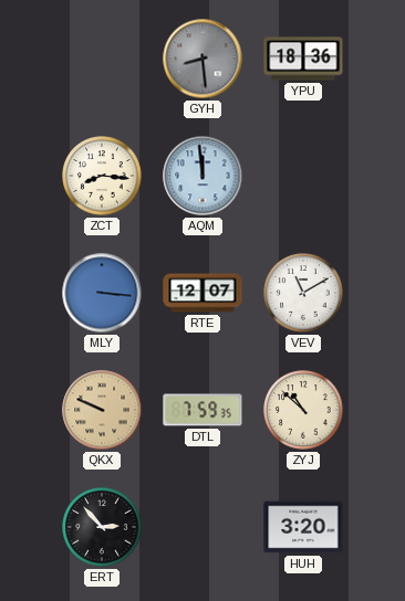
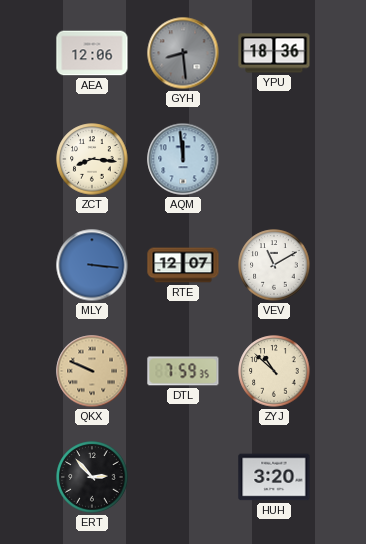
AEA: none -> 12:06 (92, 53)
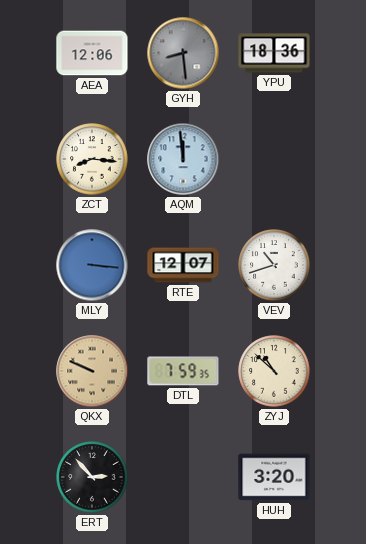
VEV: 11:10 -> 10:42 (274, 265)
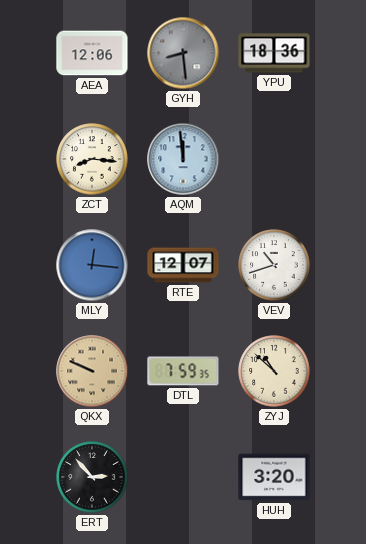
MLY: 3:16 -> 12:16 (92, 265)
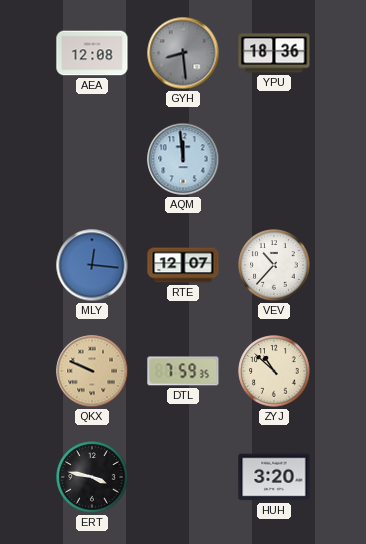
AEA: 12:06 -> 12:08 (92, 53)
ZCT: 8:16 -> none (92, 159)
VEV: 10:42 -> 10:37 (274, 265)
ERT: 2:53 -> 3:47 (92, 477)
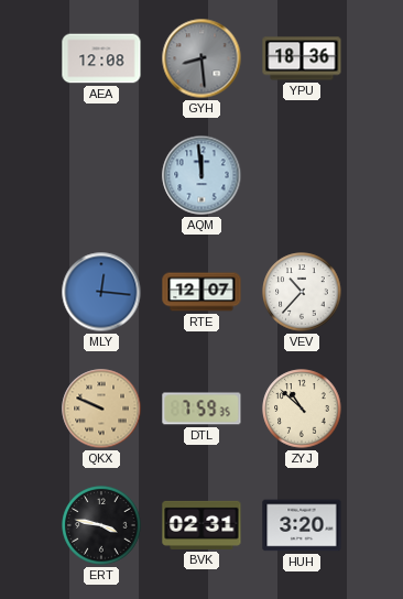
BVK: none -> 02:31 (201, 525)
